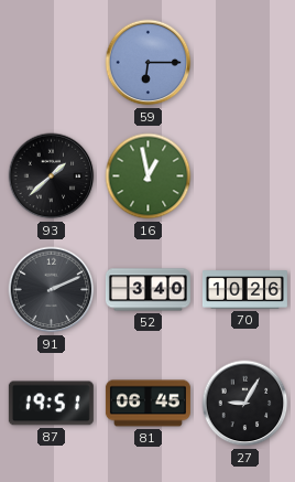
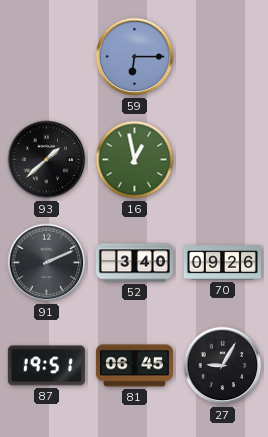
70: 10:26 -> 09:26 (222, 263)
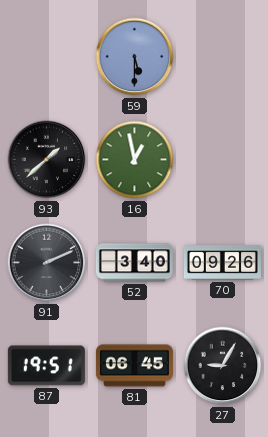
59: 6:15 -> 5:30 (135, 57)
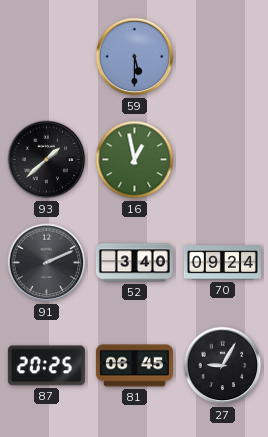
70: 09:26 -> 09:24 (222, 263)
87: 19:51 -> 20:25 (46, 366)
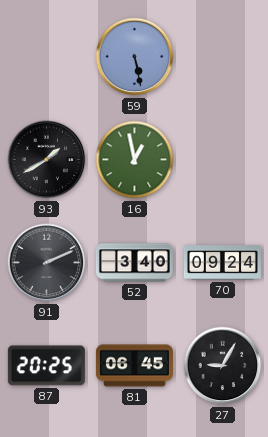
59: 5:30 -> 5:28 (135, 57)
93: 1:38 -> 1:40 (47, 160)
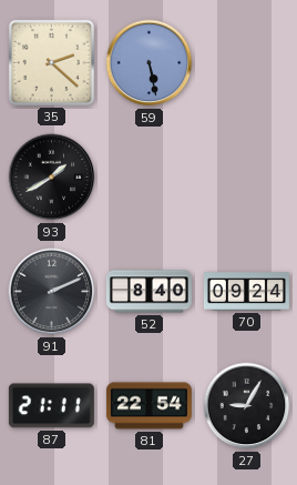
35: none -> 2:22 (51, 62)
16: 12:58 -> none (135, 160)
52: 3:40 -> 8:40 (148, 292)
87: 20:25 -> 21:11 (51, 406)
81: 06:45 -> 22:54 (148, 406)
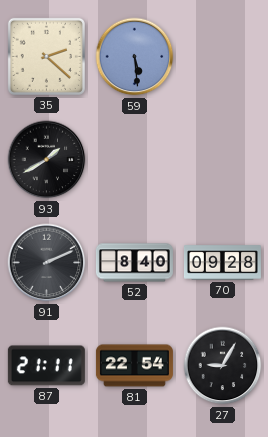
59: 5:28 -> 5:29 (135, 57)
70: 09:24 -> 09:28 (222, 263)
